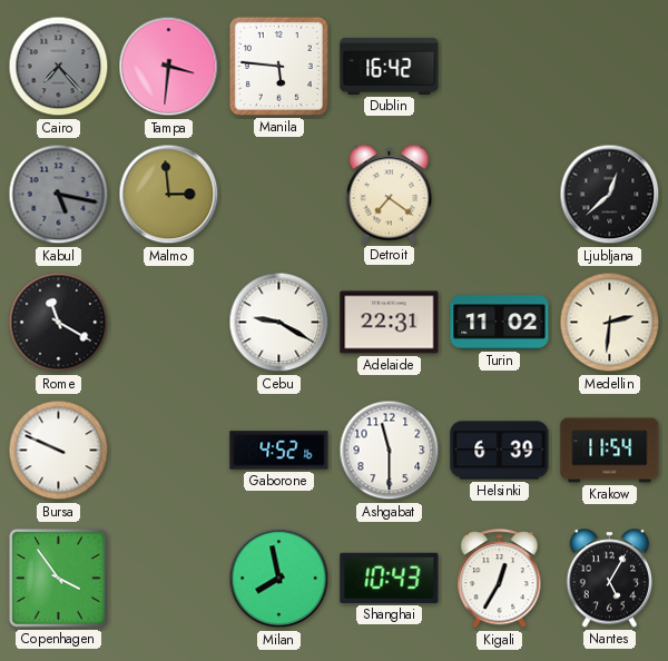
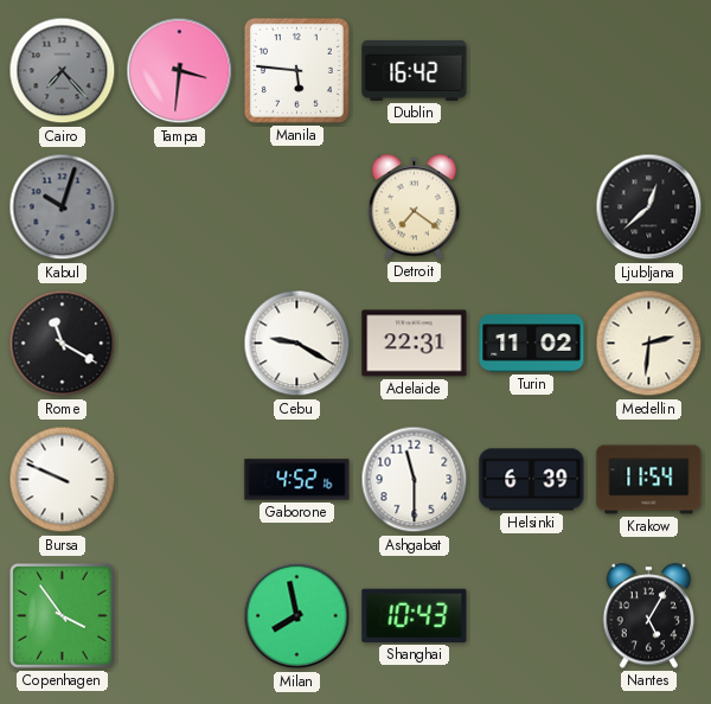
Kabul: 5:17 -> 10:03 (63, 207)
Malmo: 2:59 -> none (169, 195)
Kigali: 12:35 -> none (500, 579)
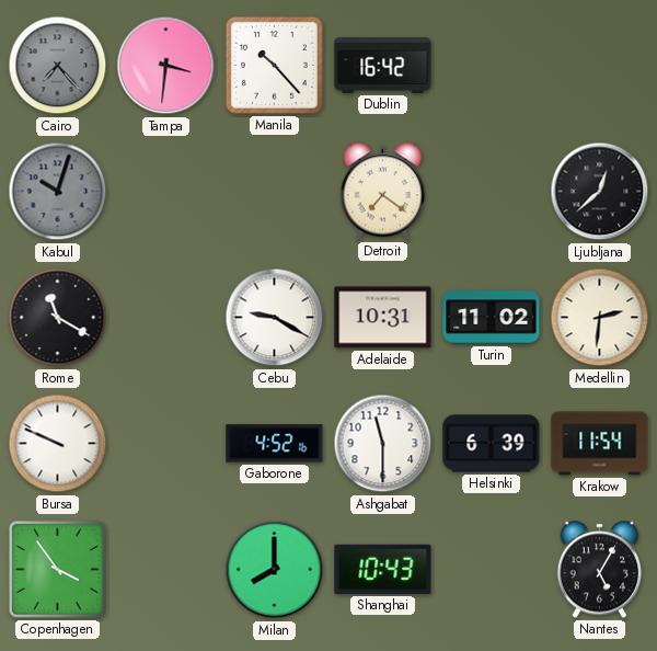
Manila: 5:46 -> 10:23 (274, 65)
Adelaide: 22:31 -> 10:31 (383, 318)
Milan: 7:58 -> 8:00 (275, 570)
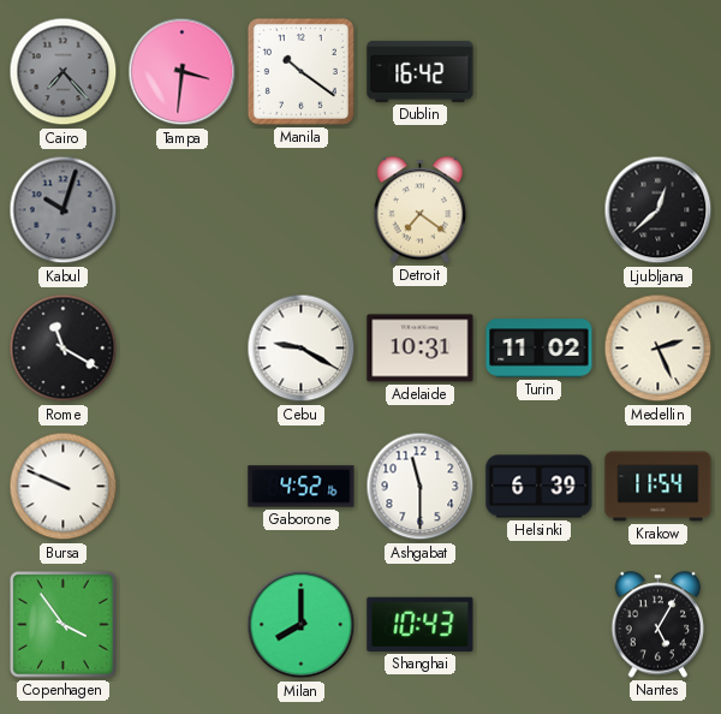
Manila: 10:23 -> 10:21 (300, 71)
Medellin: 2:31 -> 2:26 (659, 349)
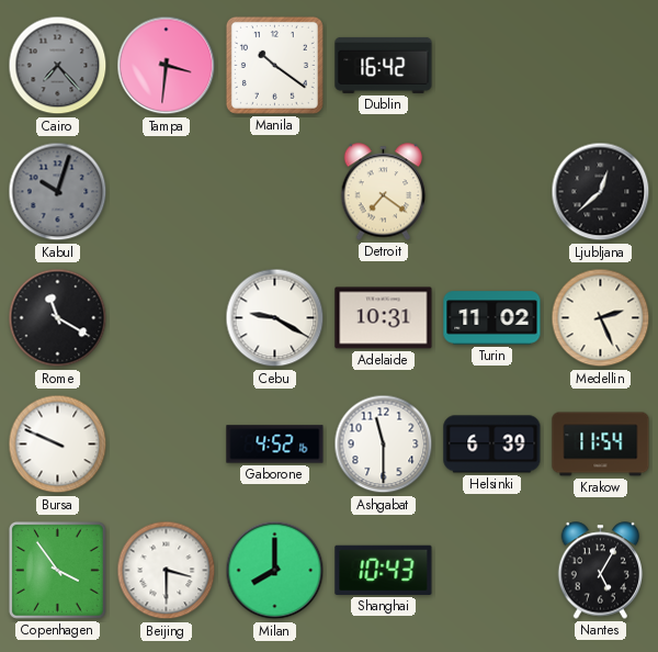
Beijing: none -> 3:30 (167, 571)
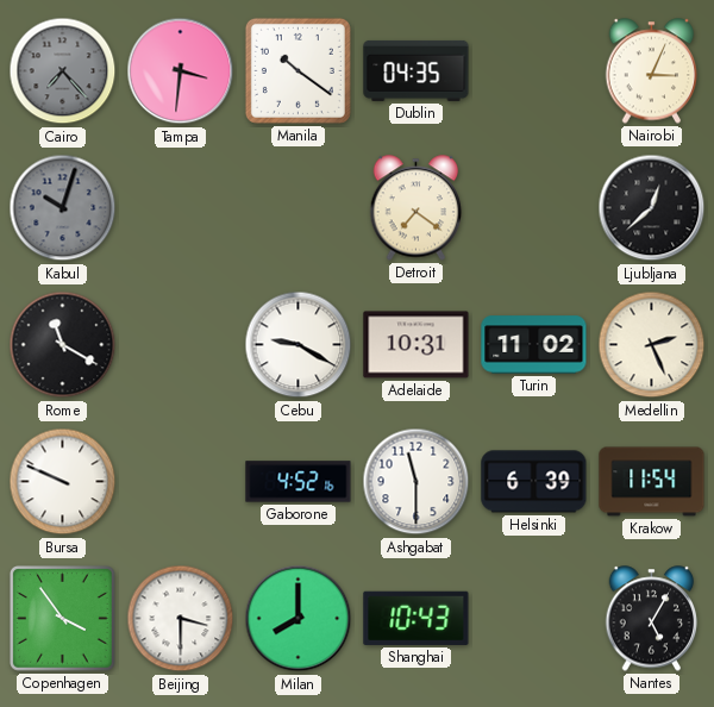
Dublin: 16:42 -> 04:35 (416, 70)
Nairobi: none -> 3:04 (652, 71)
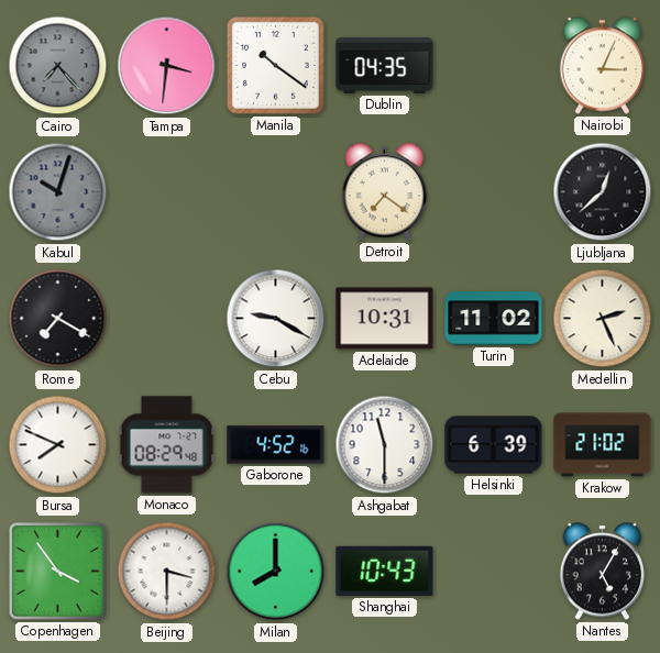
Rome: 11:20 -> 7:20 (58, 319)
Bursa: 9:49 -> 7:49 (58, 445)
Monaco: none -> 08:29 (167, 445)
Krakow: 11:54 -> 21:02 (603, 445)
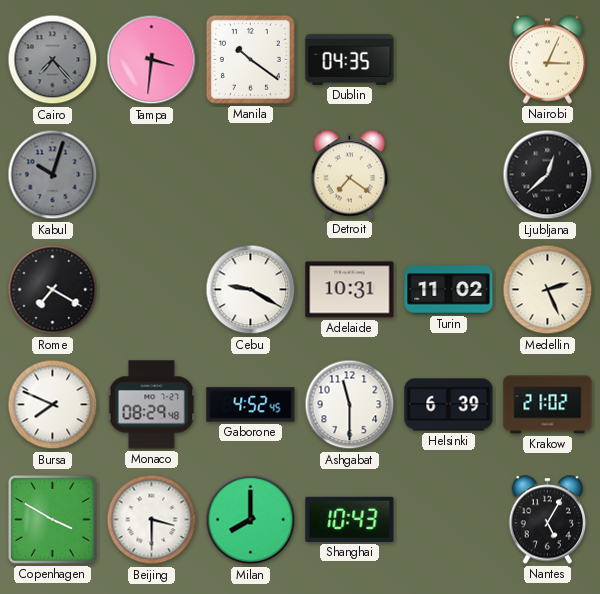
Gaborone: 4:52:16 -> 4:52:45 (251, 405)
Copenhagen: 3:54 -> 3:50 (52, 519)
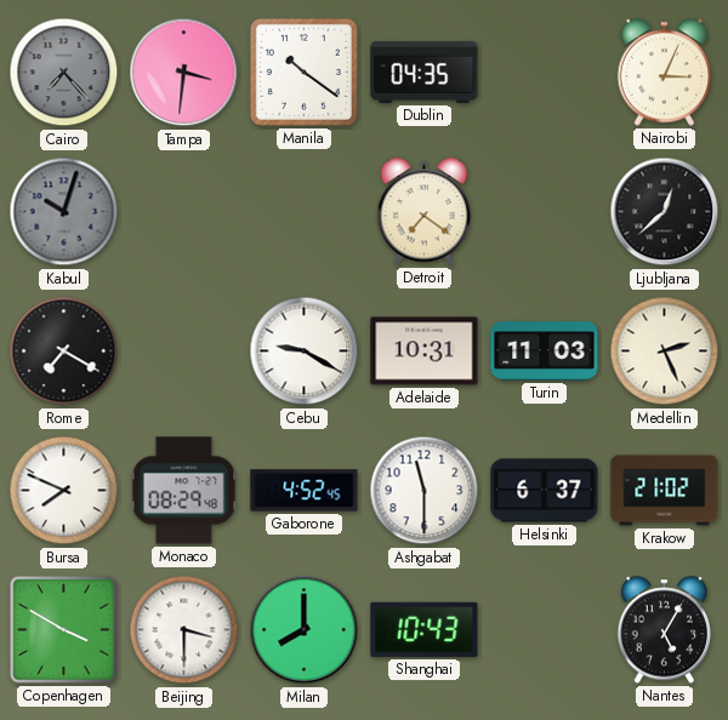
Turin: 11:02 -> 11:03 (545, 352)
Helsinki: 6:39 -> 6:37 (545, 491)
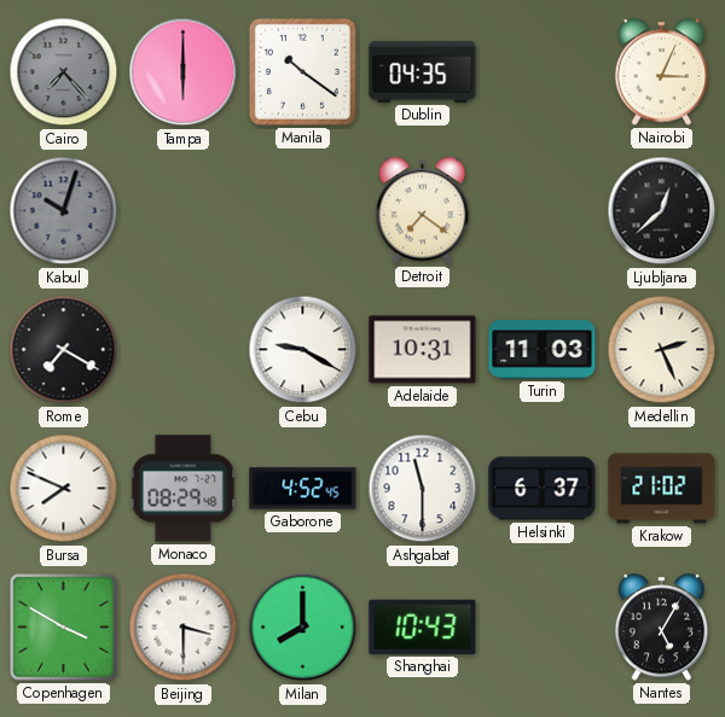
Tampa: 3:31 -> 6:00 (184, 72)
